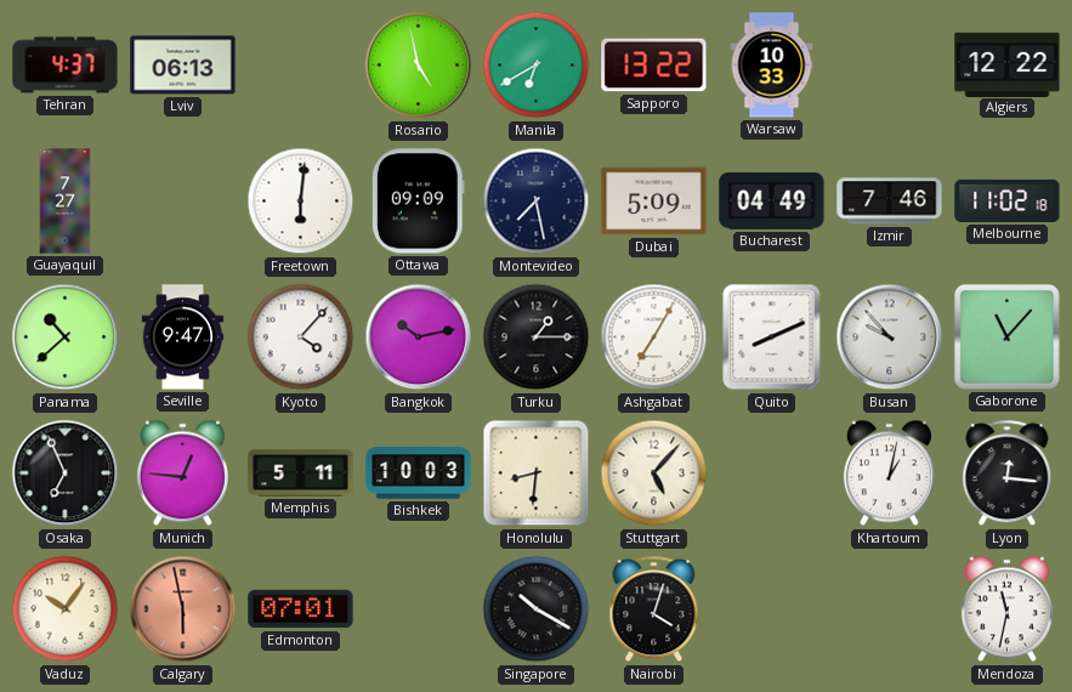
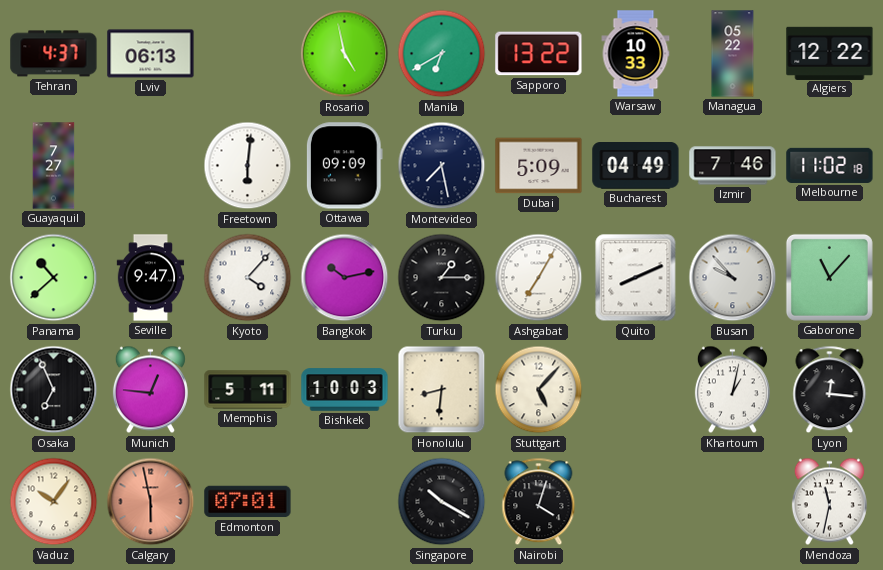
Managua: none -> 05:22 (733, 54)
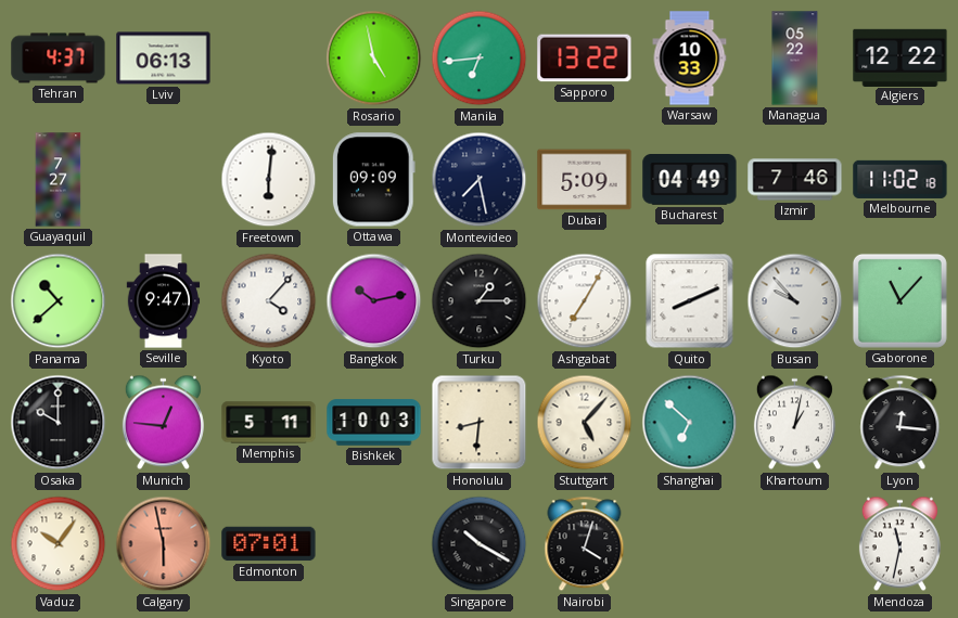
Manila: 6:40 -> 6:44 (480, 59)
Osaka: 6:56 -> 10:00 (59, 423)
Shanghai: none -> 6:52 (690, 423)
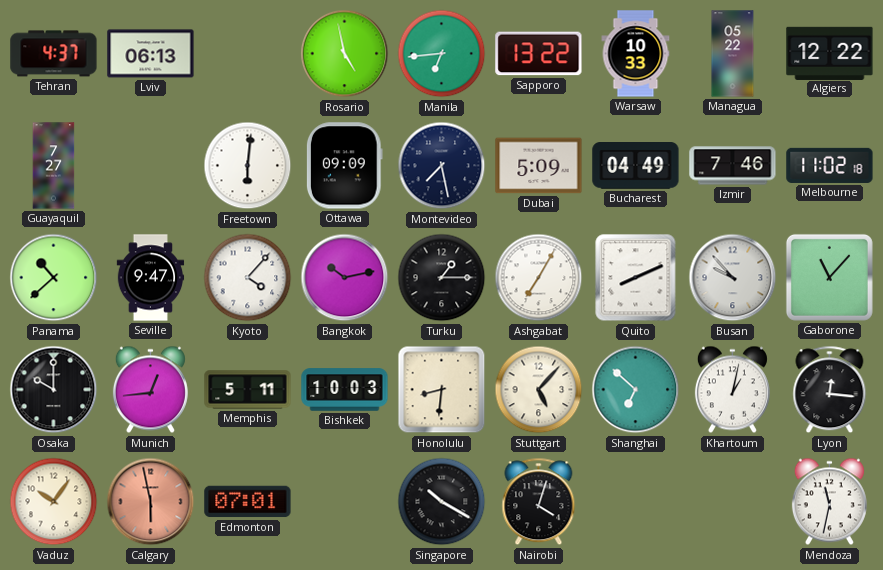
Munich: 12:46 -> 12:44 (150, 390)
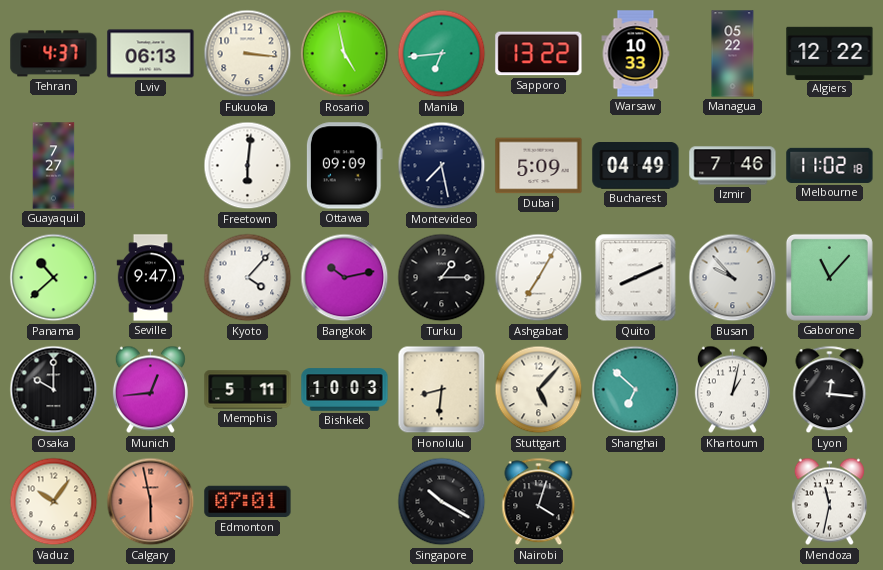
Fukuoka: none -> 3:16 (248, 54)
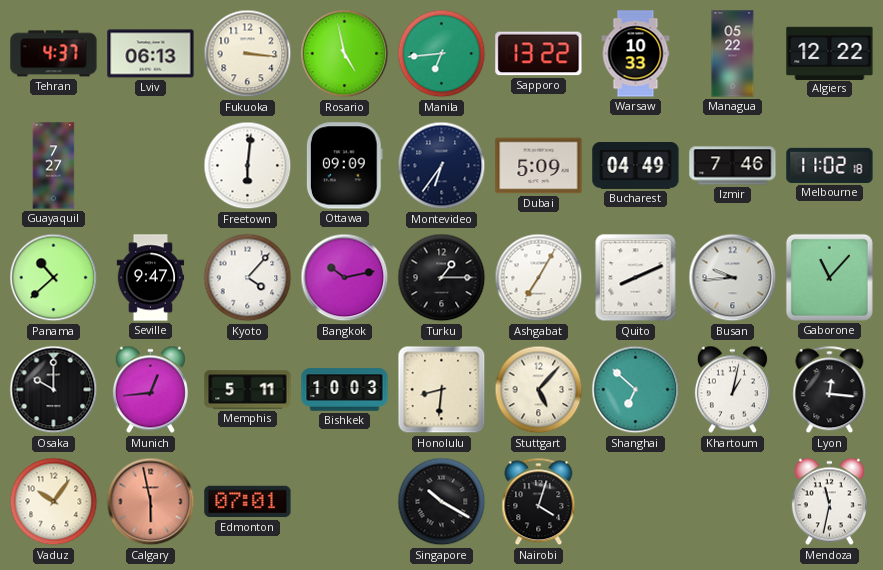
Montevideo: 7:28 -> 6:36 (442, 166)
Busan: 9:53 -> 9:44 (733, 278)
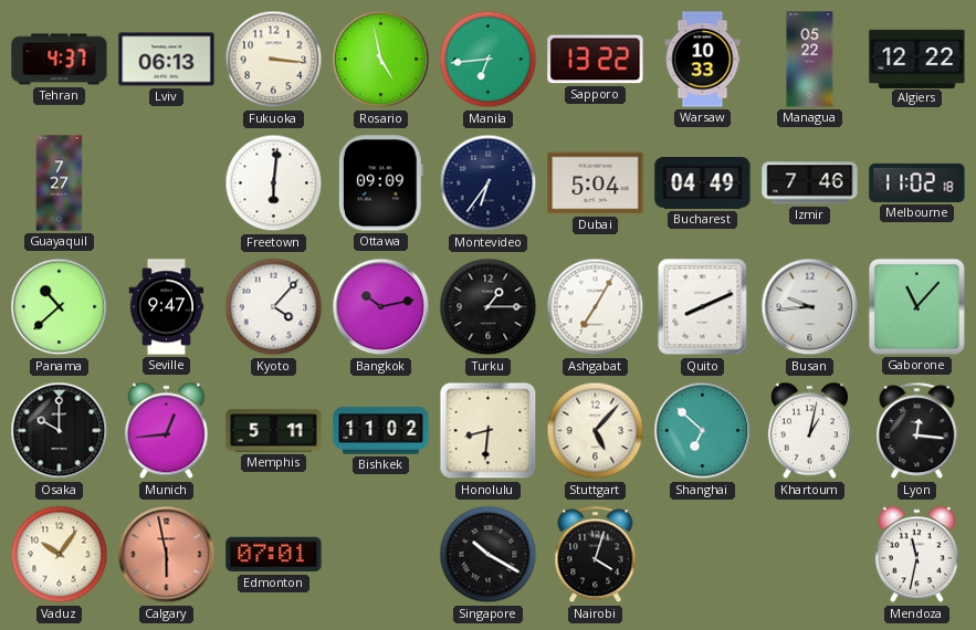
Dubai: 5:09 -> 5:04 (596, 183)
Bishkek: 10:03 -> 11:02 (381, 431)
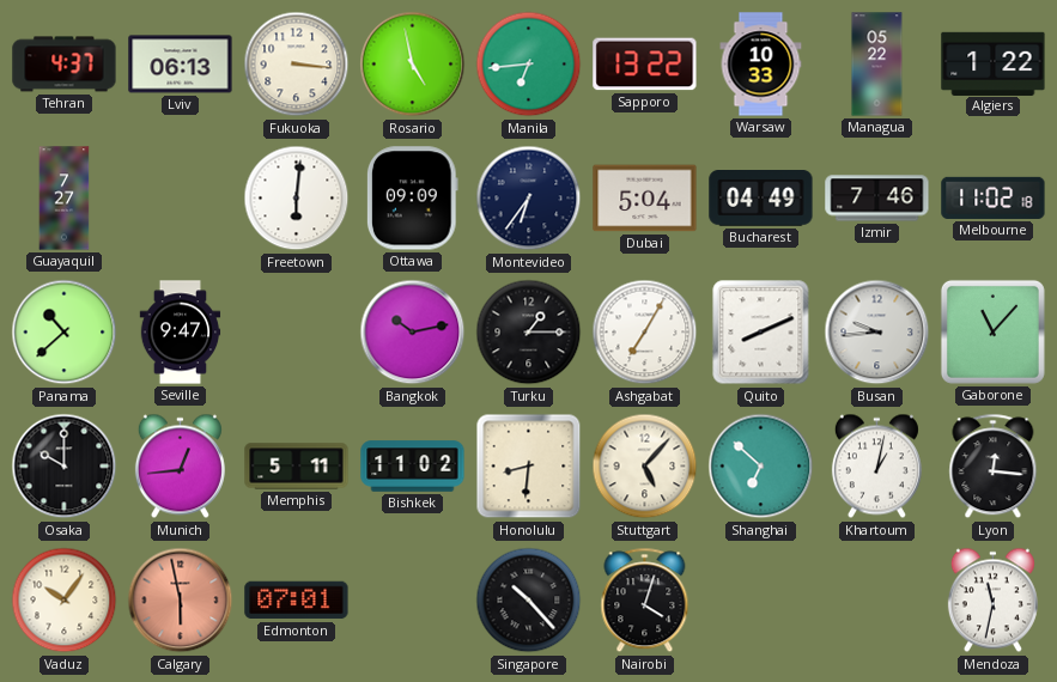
Algiers: 12:22 -> 1:22 (994, 63)
Kyoto: 4:07 -> none (274, 307)
Singapore: 10:20 -> 10:23 (529, 601)
